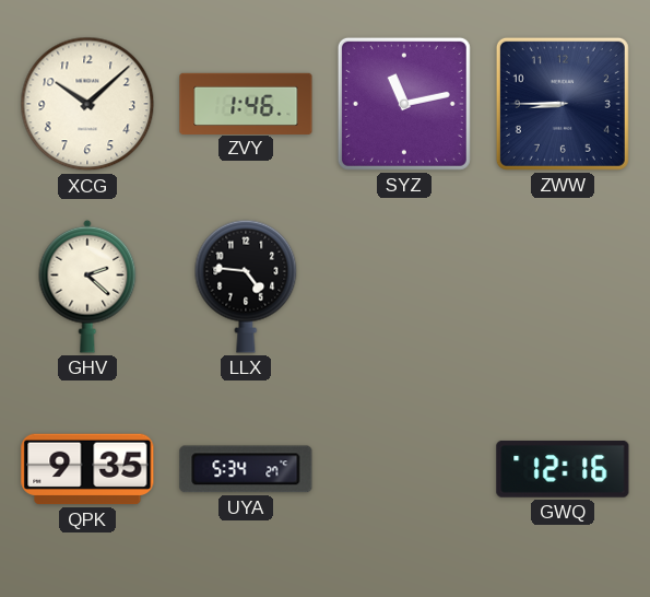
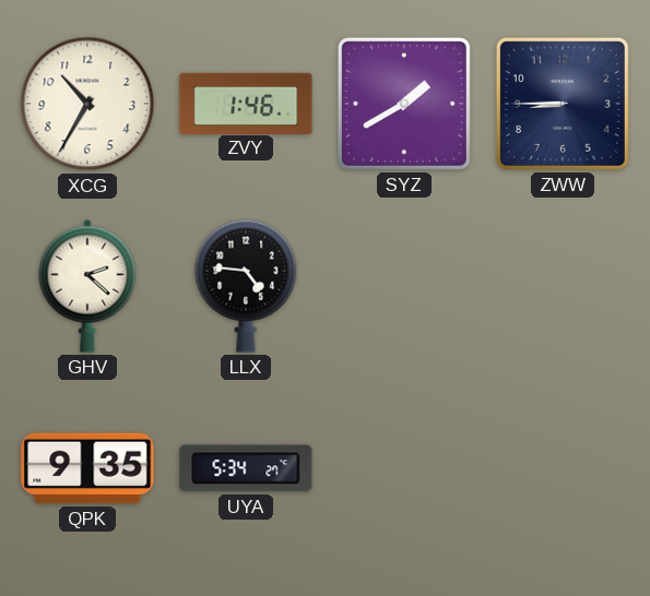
XCG: 10:08 -> 10:35 (87, 104)
SYZ: 11:13 -> 1:40 (404, 104)
GWQ: 12:16 -> none (563, 469)
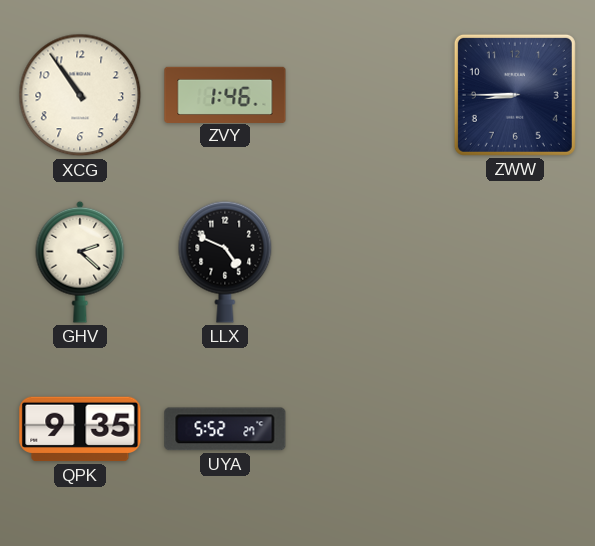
XCG: 10:35 -> 10:54 (80, 95)
SYZ: 1:40 -> none (404, 104)
LLX: 4:46 -> 4:49 (225, 262)
UYA: 5:34 -> 5:52 (225, 429)
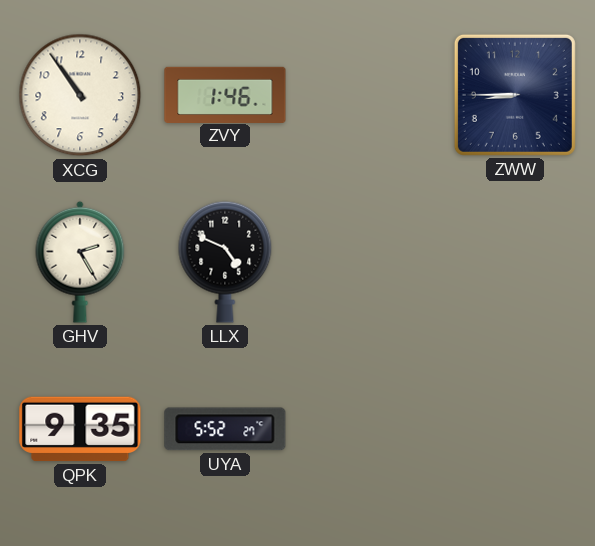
GHV: 2:22 -> 2:25 (80, 262)
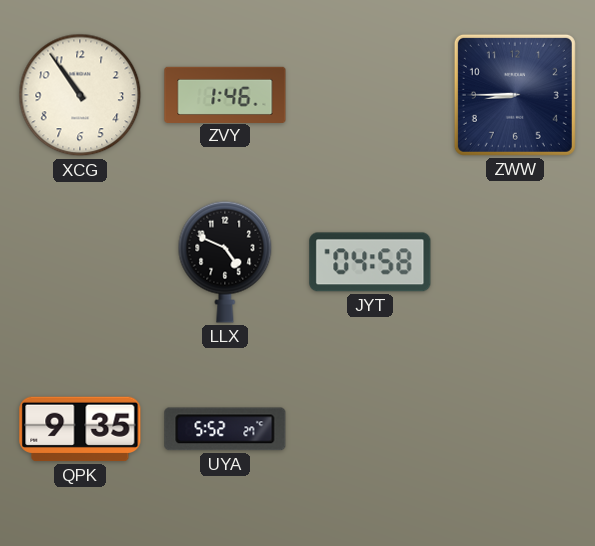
GHV: 2:25 -> none (80, 262)
JYT: none -> 04:58 (370, 262)
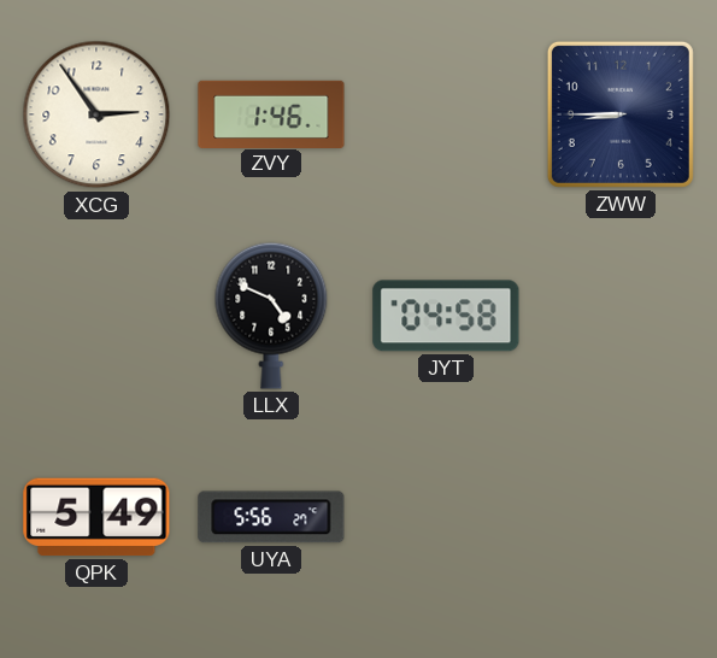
XCG: 10:54 -> 2:54 (96, 114)
QPK: 9:35 -> 5:49 (96, 517)
UYA: 5:52 -> 5:56 (271, 517)
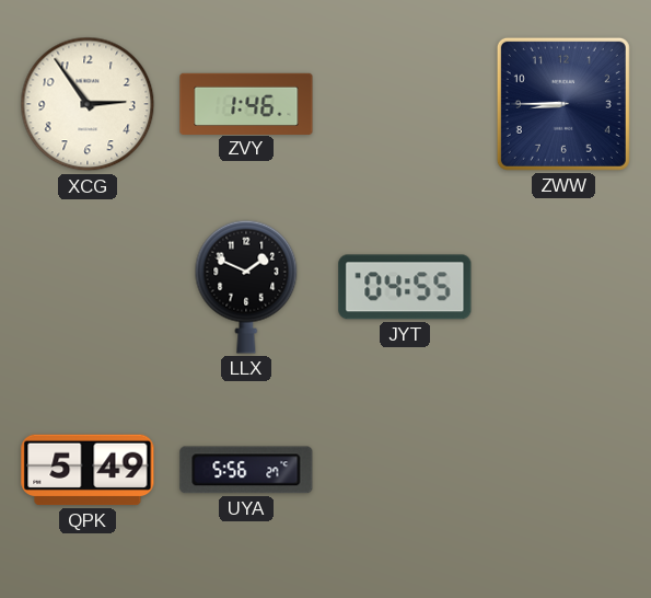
LLX: 4:49 -> 1:49 (246, 287)
JYT: 04:58 -> 04:55 (405, 287)
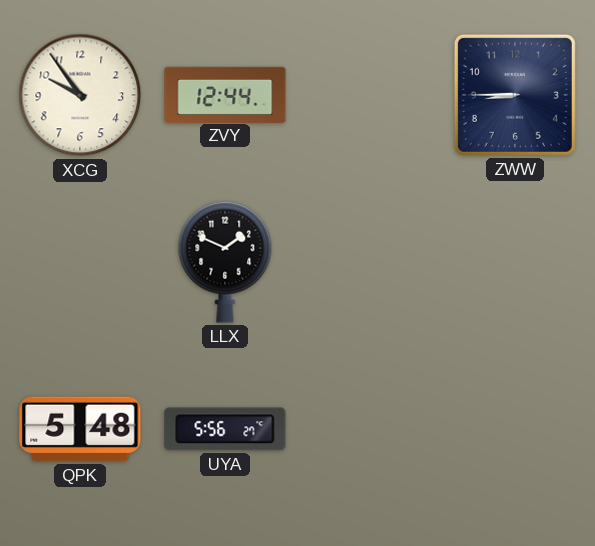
XCG: 2:54 -> 9:54 (80, 95)
ZVY: 1:46 -> 12:44 (225, 94)
JYT: 04:55 -> none (405, 287)
QPK: 5:49 -> 5:48 (80, 429)
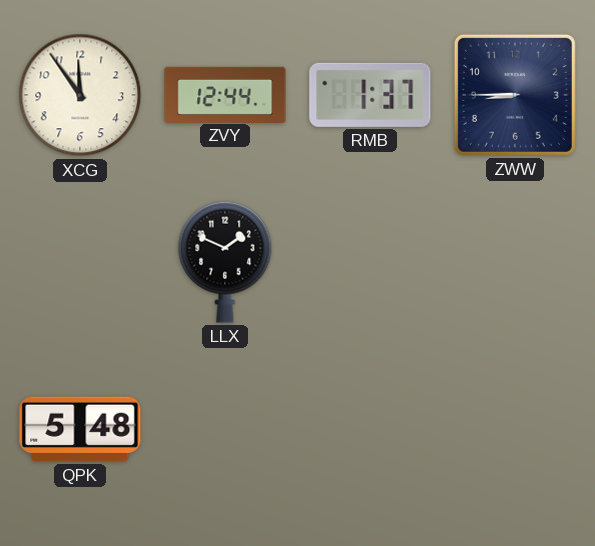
XCG: 9:54 -> 11:54 (80, 95)
RMB: none -> 1:37 (370, 95)
UYA: 5:56 -> none (225, 429)
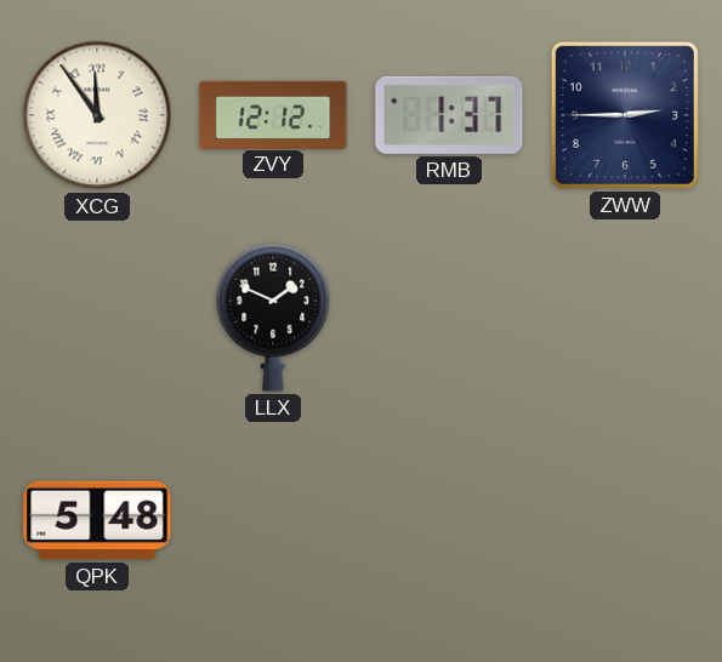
XCG numerals: Arabic -> Roman (97, 115)
ZVY: 12:44 -> 12:12 (273, 114)
ZWW: 8:45 -> 2:45 (625, 115)
